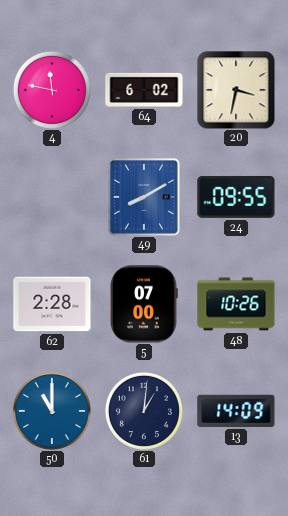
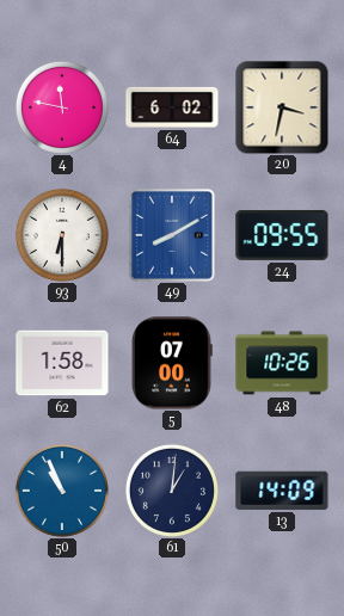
93: none -> 6:30 (62, 235)
62: 2:28 -> 1:58 (62, 363)
50: 11:00 -> 10:56 (62, 491)
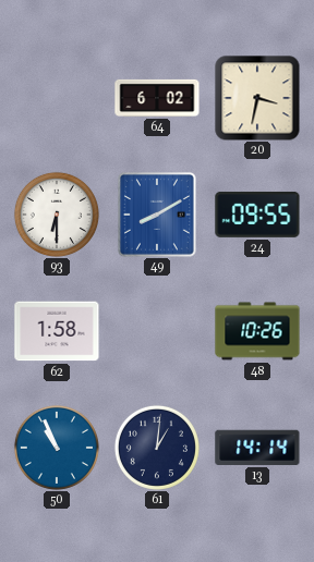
4: 11:47 -> none (62, 107)
5: 07:00 -> none (172, 363)
13: 14:09 -> 14:14 (257, 448)
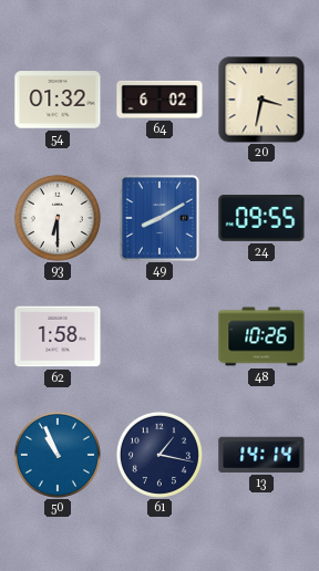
54: none -> 01:32 (58, 100)
61: 1:01 -> 1:17 (159, 455)
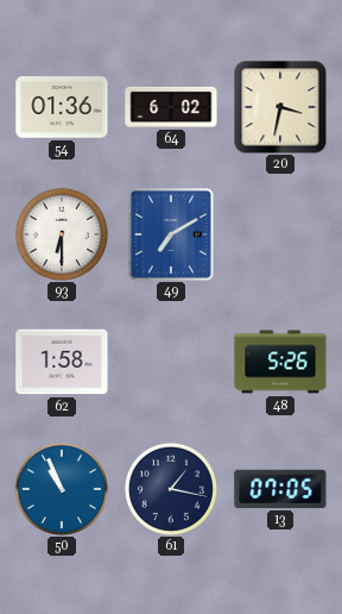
54: 01:32 -> 01:36 (62, 107)
49: 8:10 -> 7:10 (171, 234)
24: 09:55 -> none (261, 218)
48: 10:26 -> 5:26 (280, 362)
13: 14:14 -> 07:05 (280, 489)
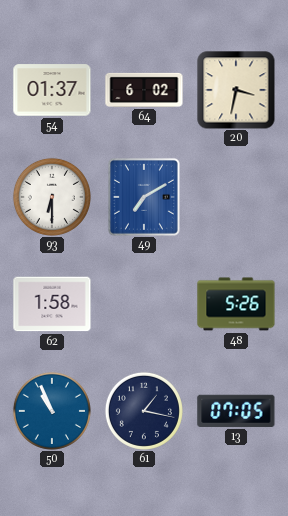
54: 01:36 -> 01:37 (52, 90)
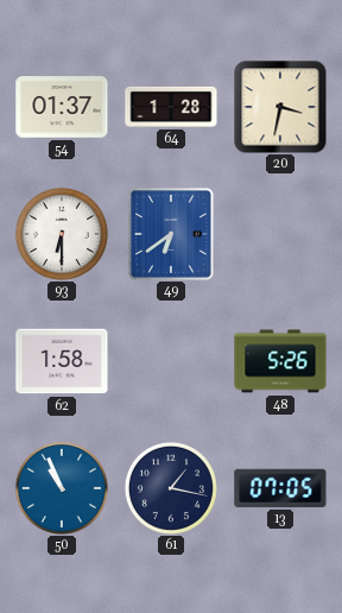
64: 6:02 -> 1:28 (171, 107)
49: 7:10 -> 6:39 (171, 234)
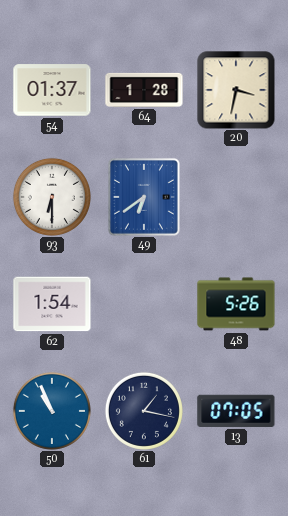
62: 1:58 -> 1:54 (52, 304)
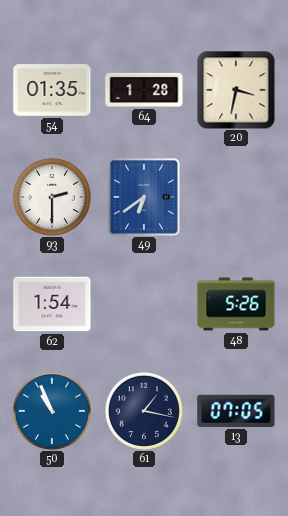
54: 01:37 -> 01:35 (52, 90)
93: 6:30 -> 2:30 (52, 197)
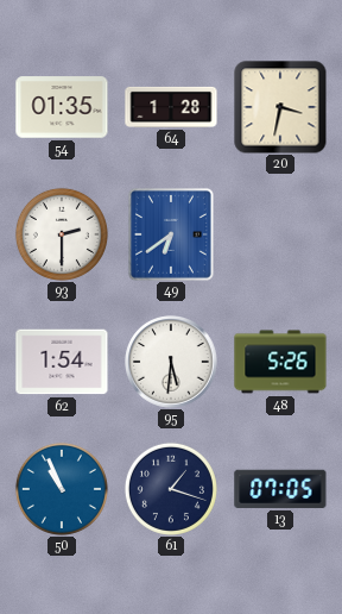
95: none -> 5:31 (171, 362)
61: 1:17 -> 1:18 (171, 489)
